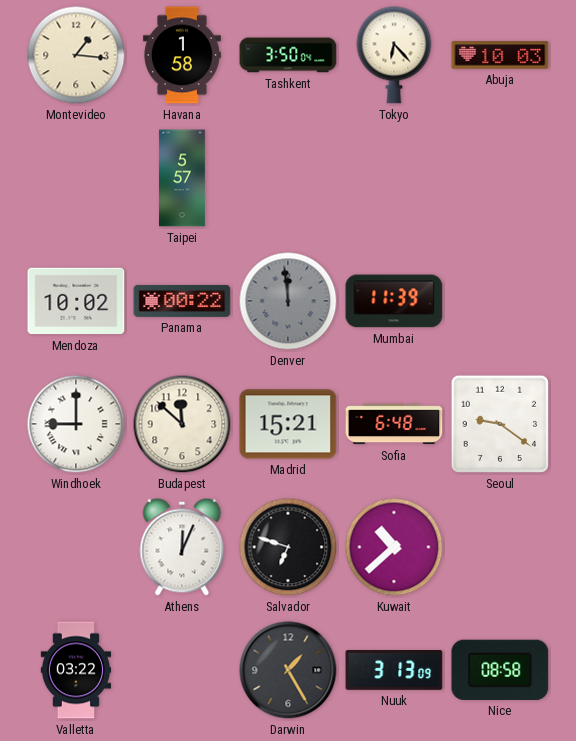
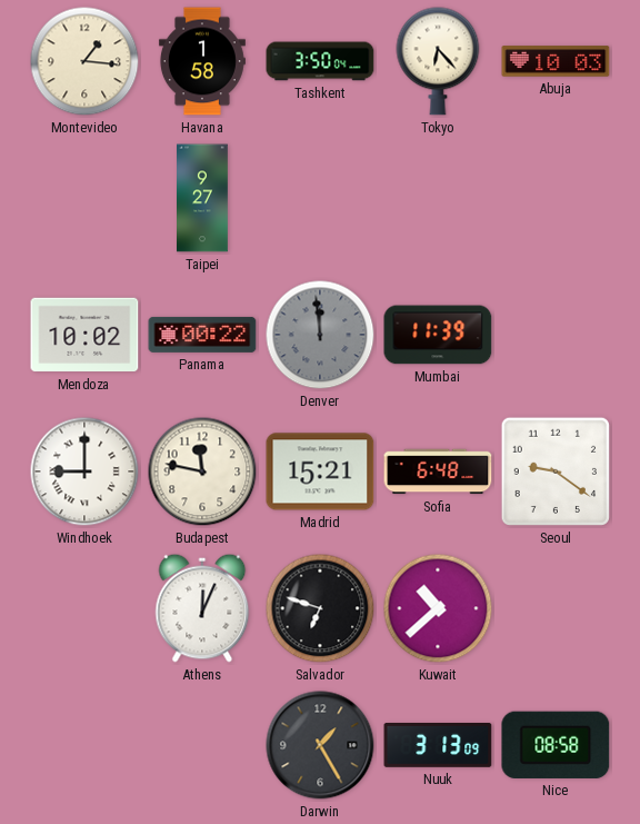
Taipei: 5:57 -> 9:27 (203, 198)
Budapest: 11:52 -> 11:47 (202, 471)
Valletta: 03:22 -> none (76, 670)
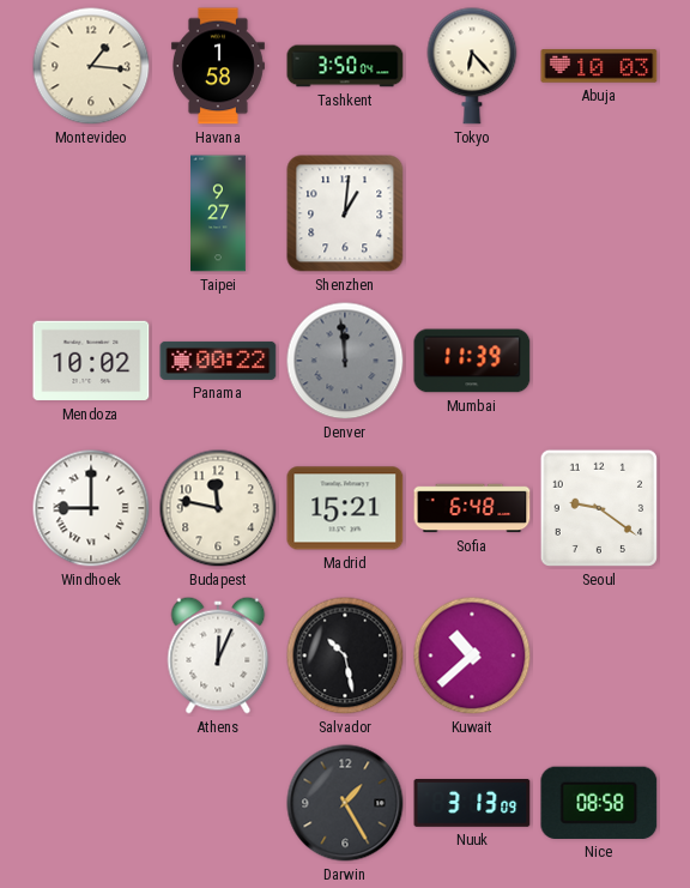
Shenzhen: none -> 1:01 (345, 213)
Salvador: 6:48 -> 10:28 (345, 656)
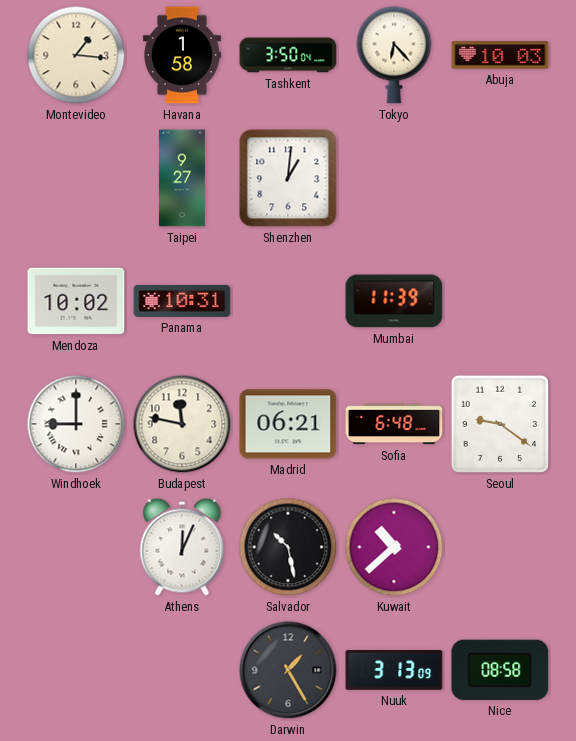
Panama: 00:22 -> 10:31 (182, 301)
Denver: 11:59 -> none (345, 361)
Madrid: 15:21 -> 06:21 (288, 424)
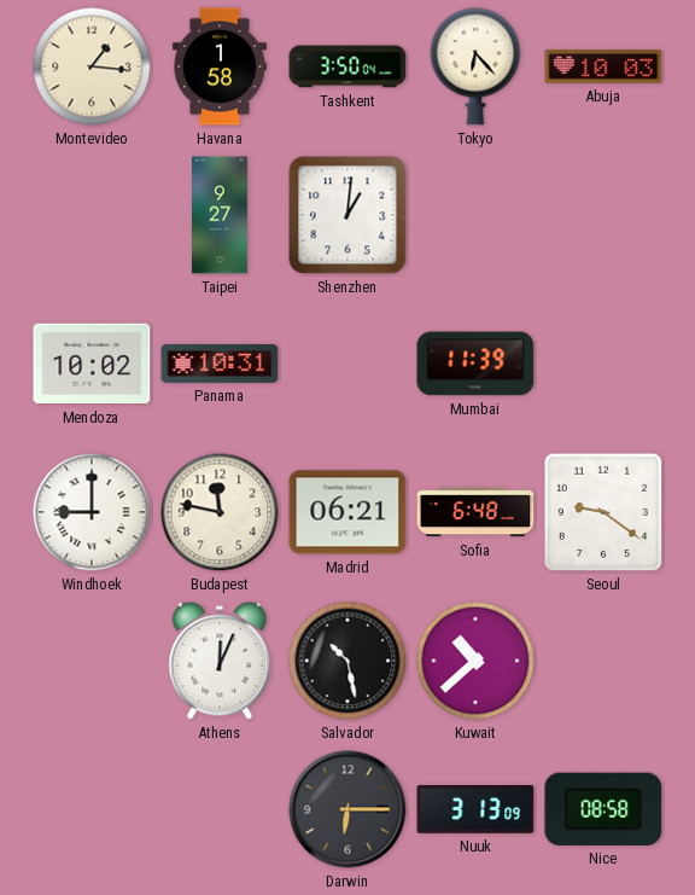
Darwin: 1:25 -> 6:15 (347, 809)
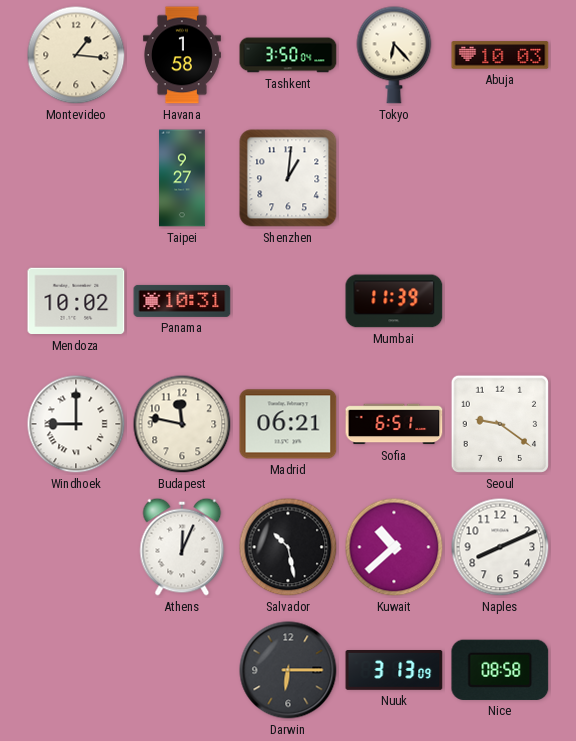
Sofia: 6:48 -> 6:51 (394, 424)
Naples: none -> 8:11 (500, 547)
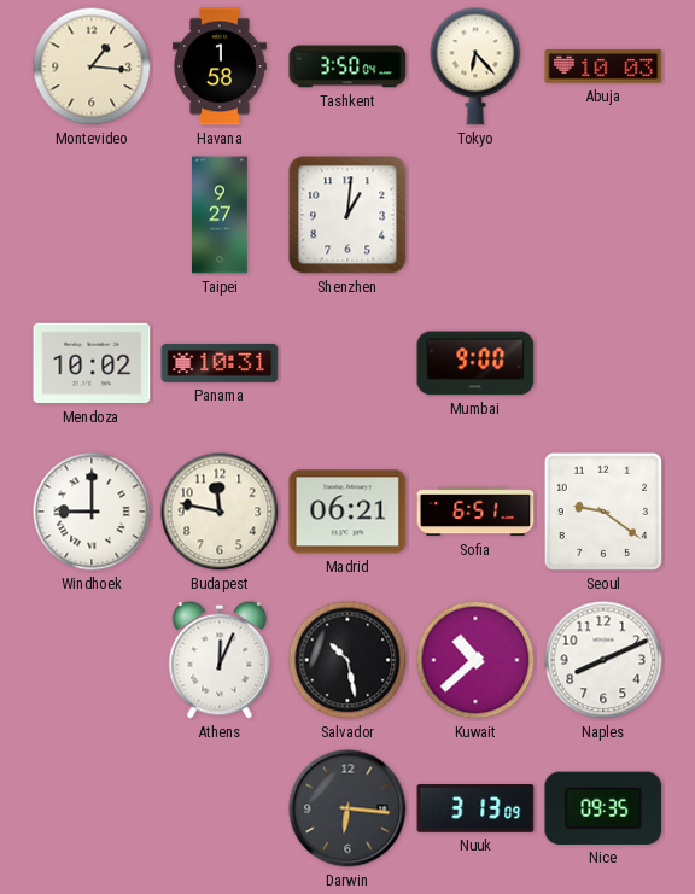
Mumbai: 11:39 -> 9:00 (475, 363)
Darwin: 6:15 -> 6:16 (347, 808)
Nice: 08:58 -> 09:35 (603, 808)
